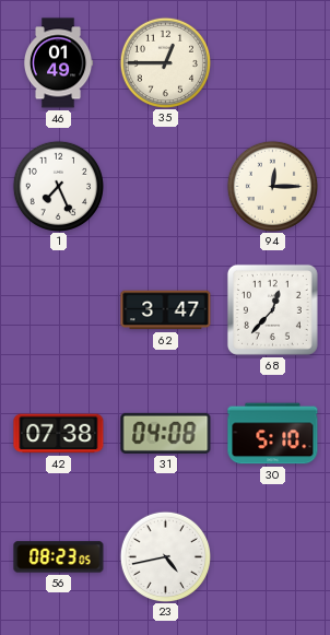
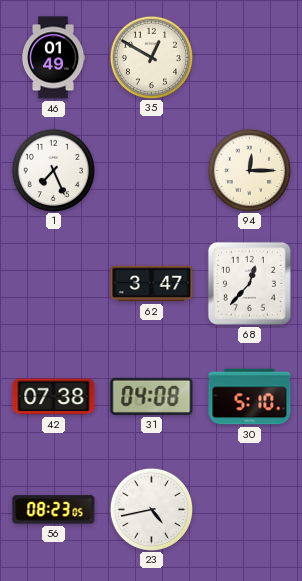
35: 12:45 -> 12:50 (151, 57)
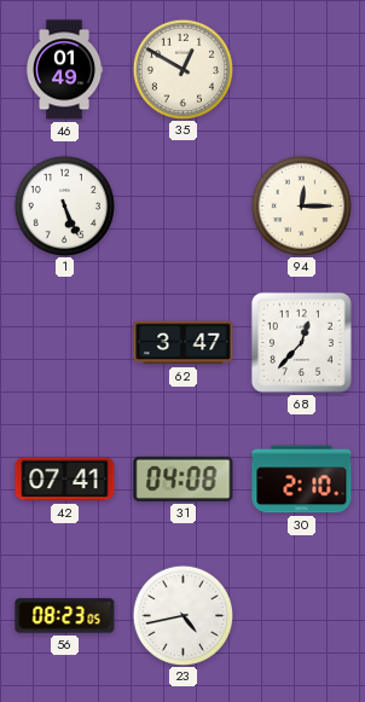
1: 7:26 -> 5:26 (64, 205)
42: 07:38 -> 07:41 (65, 480)
30: 5:10 -> 2:10 (302, 480)
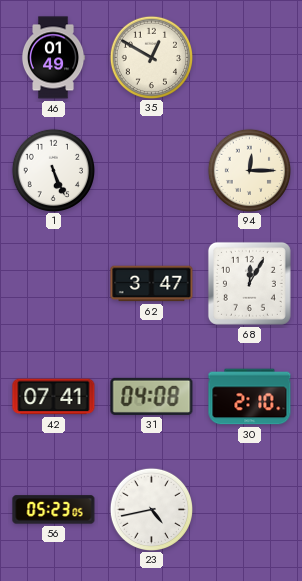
68: 12:37 -> 12:05 (249, 283)
56: 08:23 -> 05:23 (54, 510)
